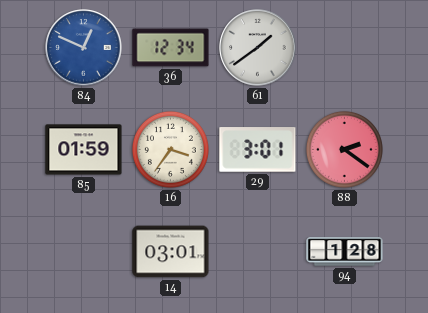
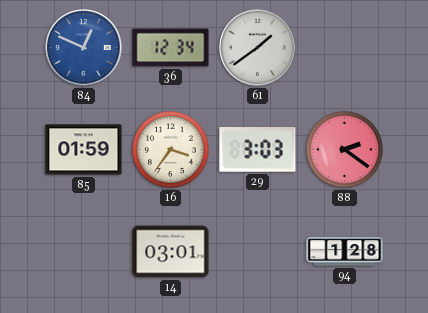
29: 3:01 -> 3:03 (258, 150)
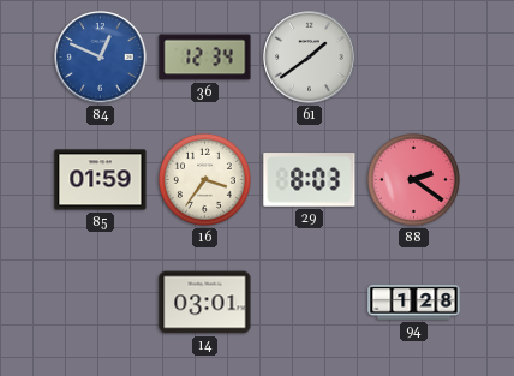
29: 3:03 -> 8:03 (310, 180)
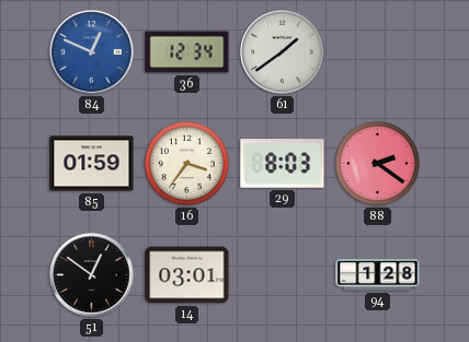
51: none -> 12:51 (92, 275)
